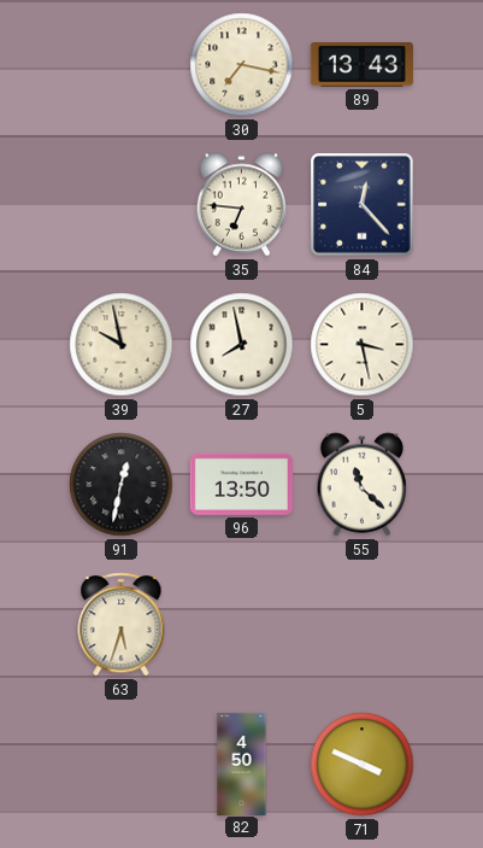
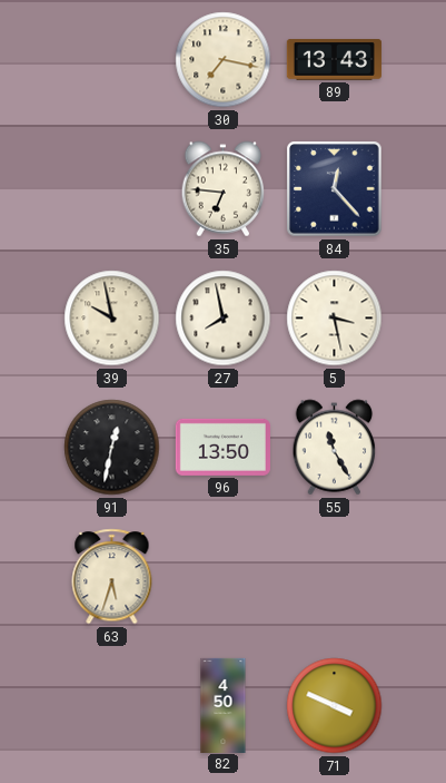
55: 11:22 -> 11:25 (335, 448)
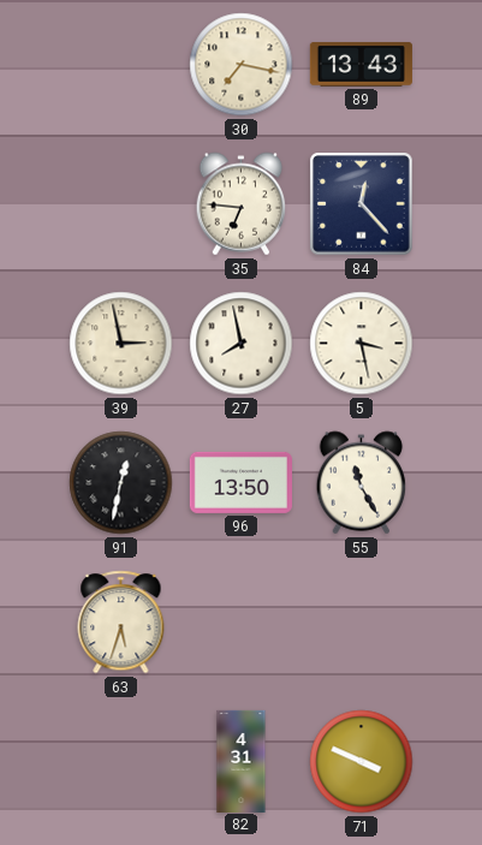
39: 9:58 -> 2:58 (121, 344)
82: 4:50 -> 4:31 (242, 761)
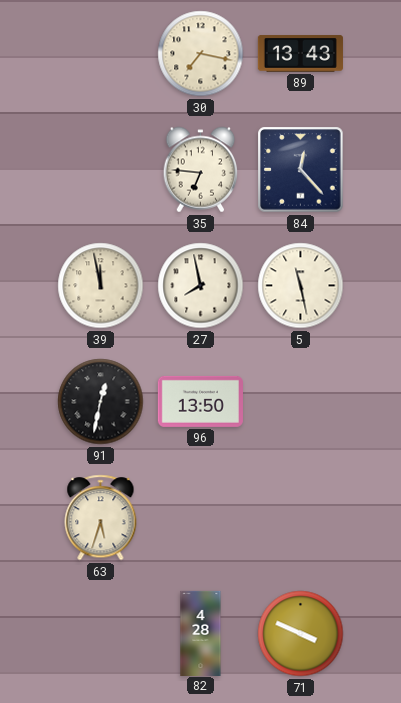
39: 2:58 -> 11:58 (101, 286)
5: 3:28 -> 11:28 (301, 286)
55: 11:25 -> none (362, 483)
82: 4:31 -> 4:28 (201, 633)
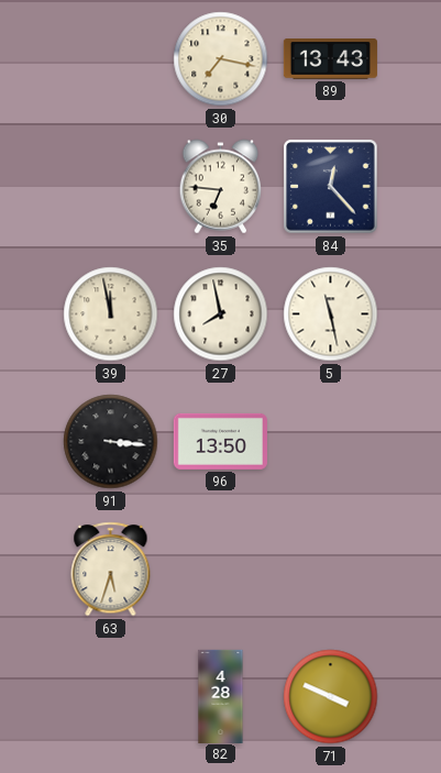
91: 12:32 -> 3:16 (111, 442)
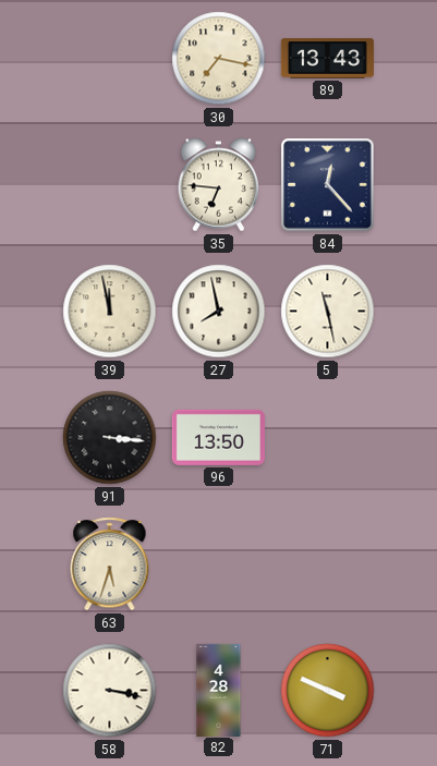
58: none -> 3:17 (110, 691)
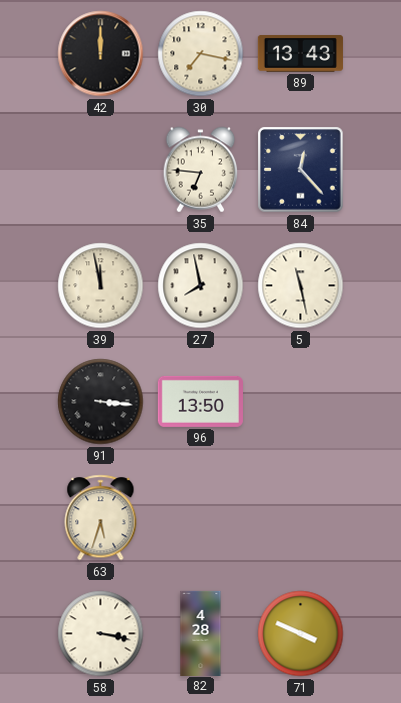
42: none -> 12:00 (101, 54)
